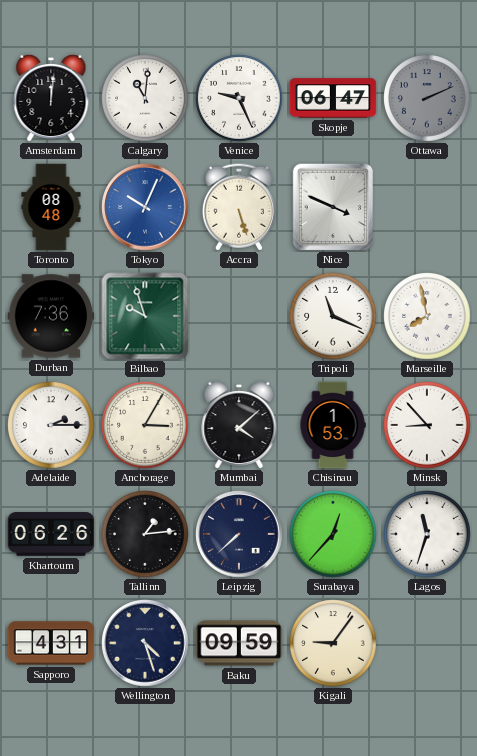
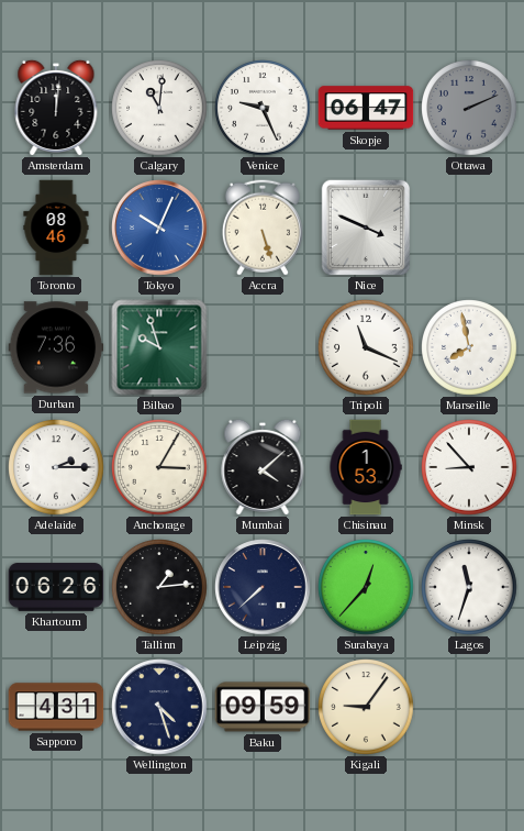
Toronto: 08:48 -> 08:46 (56, 228)
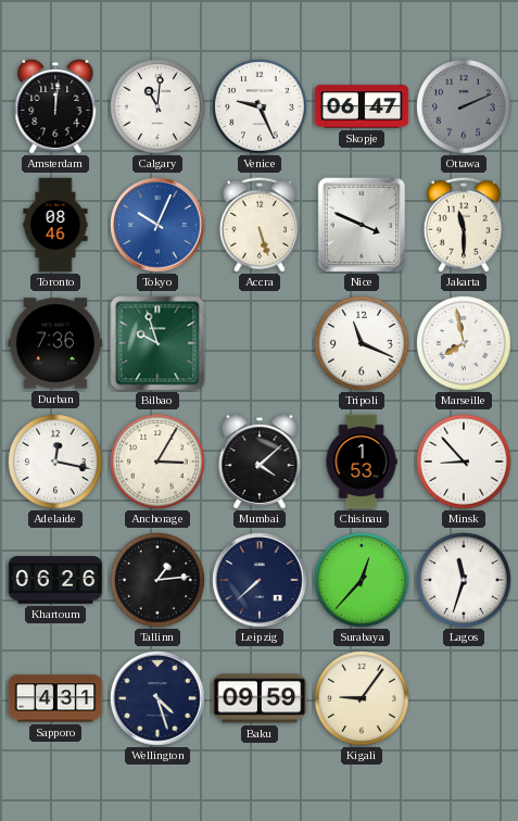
Jakarta: none -> 11:30 (464, 225)
Adelaide: 2:15 -> 12:17 (55, 462)
